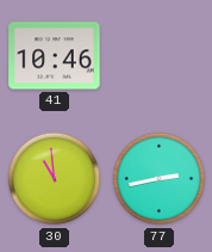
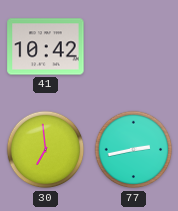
41: 10:46 -> 10:42 (46, 47)
30: 10:59 -> 6:59 (46, 150)
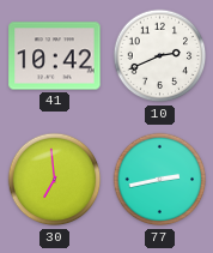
10: none -> 2:41 (160, 56)
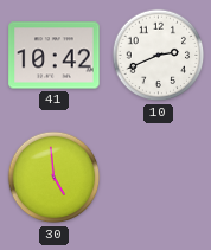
30: 6:59 -> 4:59 (55, 178)
77: 2:43 -> none (160, 180)
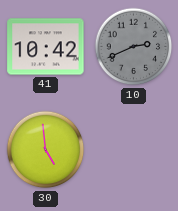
10 dial: white -> grey (134, 47)
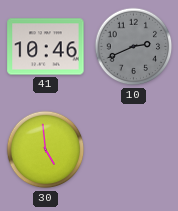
41: 10:42 -> 10:46 (46, 47)
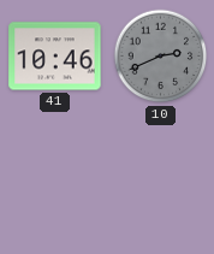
30: 4:59 -> none (46, 150)
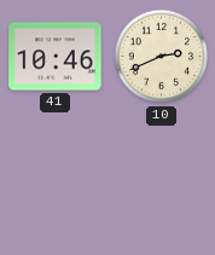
10 dial: grey -> cream (162, 57)
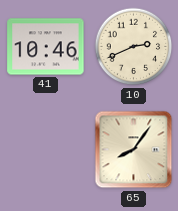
65: none -> 8:06 (134, 150)
